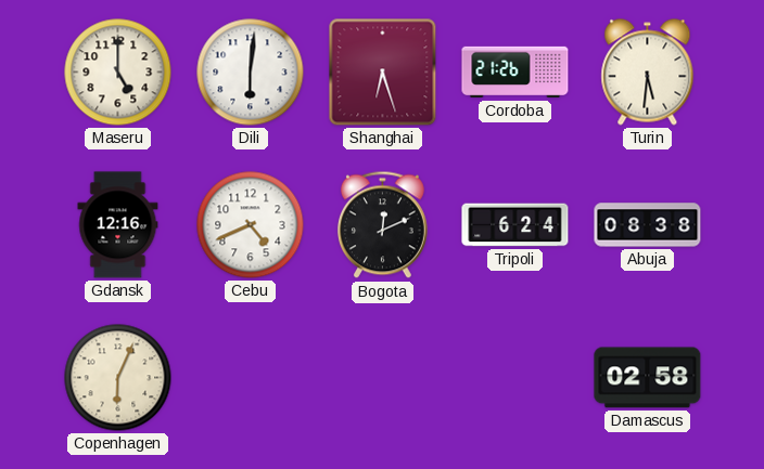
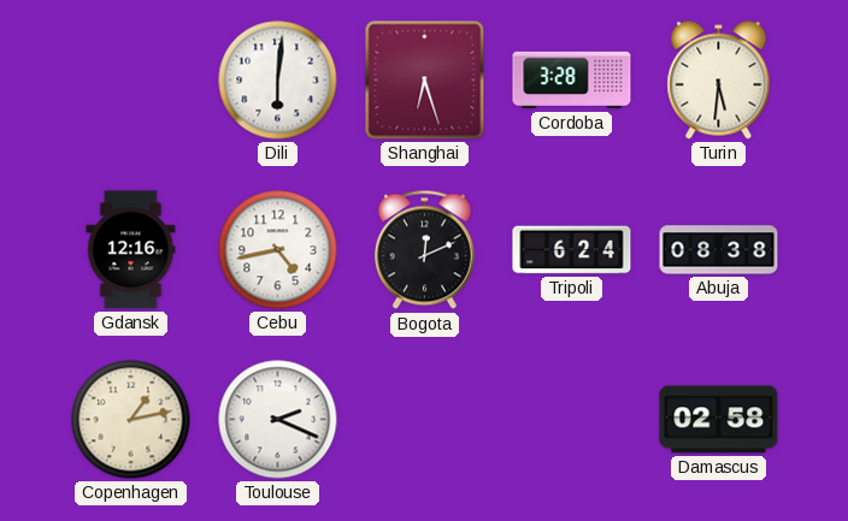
Maseru: 5:00 -> none (118, 73)
Cordoba: 21:26 -> 3:28 (572, 81)
Cebu: 4:41 -> 4:43 (278, 250)
Copenhagen: 6:04 -> 1:13 (131, 420)
Toulouse: none -> 2:19 (278, 420)
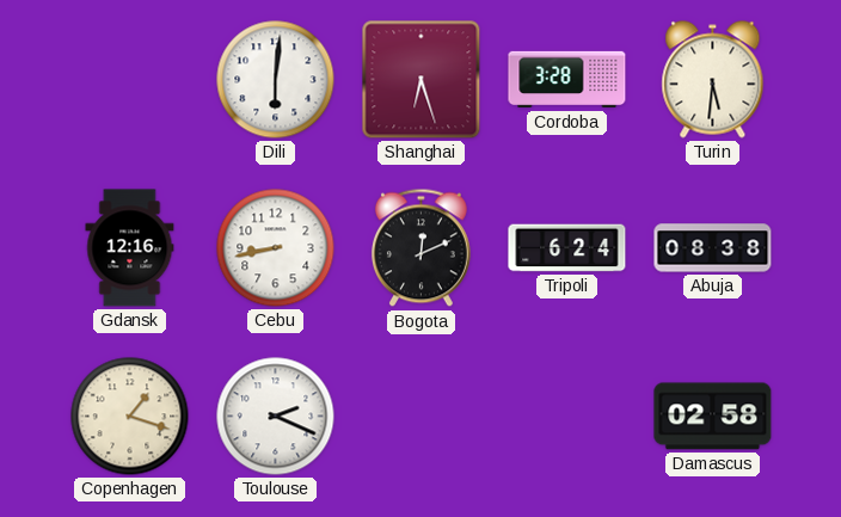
Cebu: 4:43 -> 8:43 (276, 248)
Copenhagen: 1:13 -> 1:18 (130, 417)
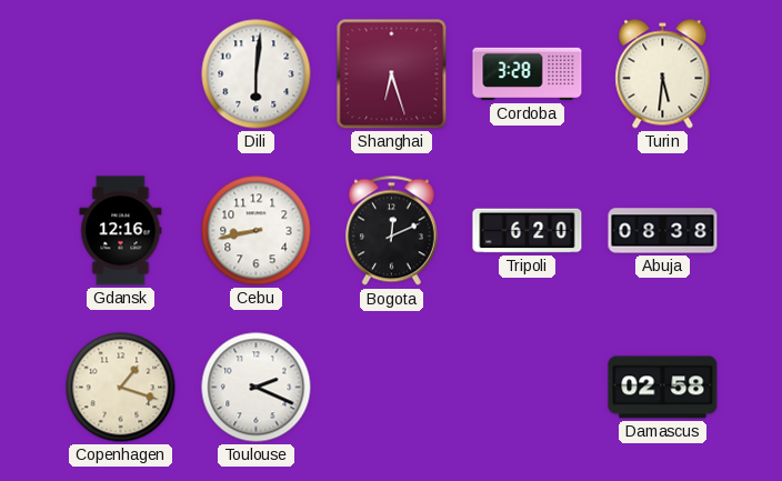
Tripoli: 6:24 -> 6:20 (528, 231)
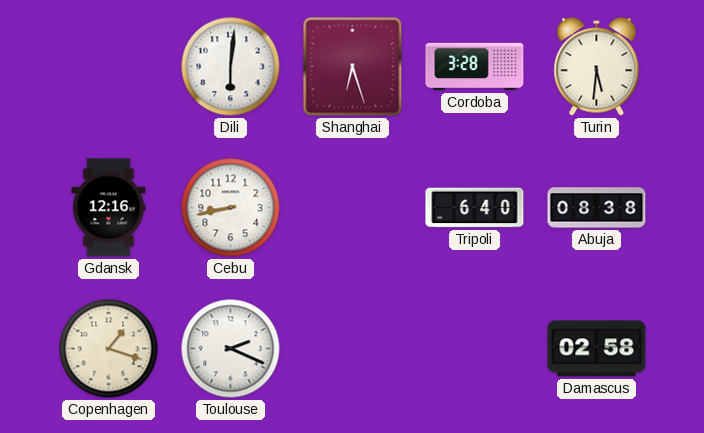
Bogota: 12:11 -> none (391, 231)
Tripoli: 6:20 -> 6:40 (475, 208)
